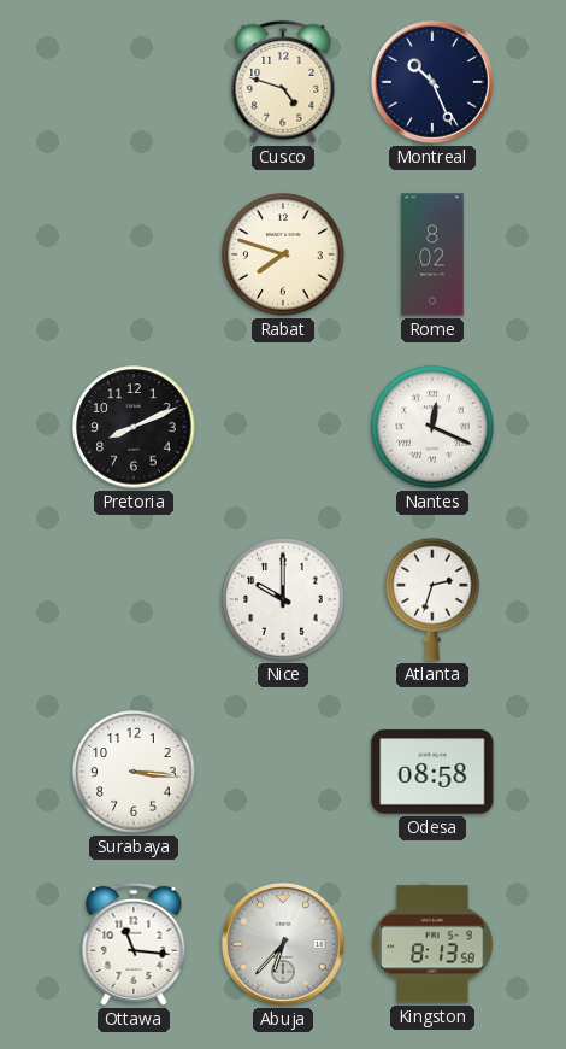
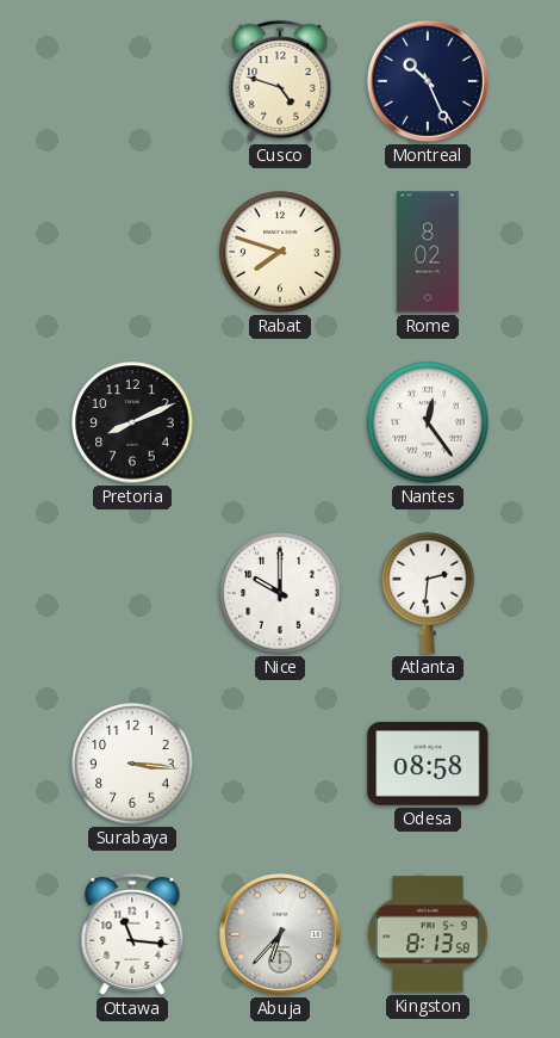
Nantes: 12:19 -> 12:24 (428, 422)
Atlanta: 2:33 -> 2:31 (428, 593)
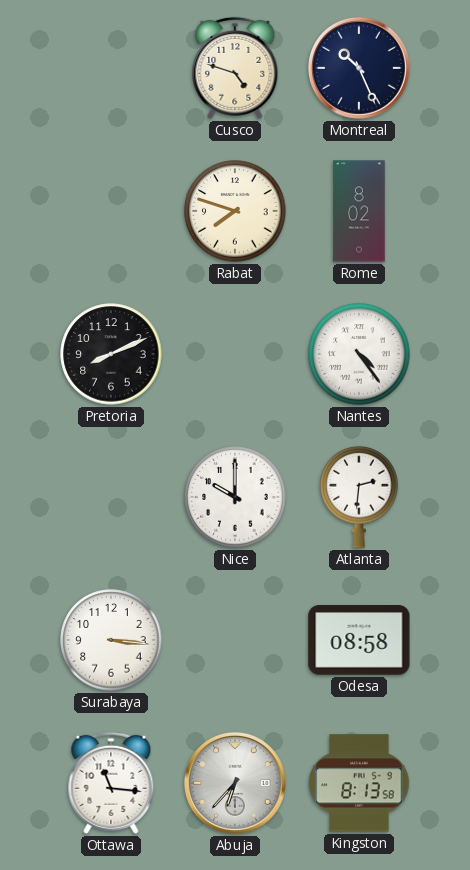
Nantes: 12:24 -> 4:24 (359, 354)
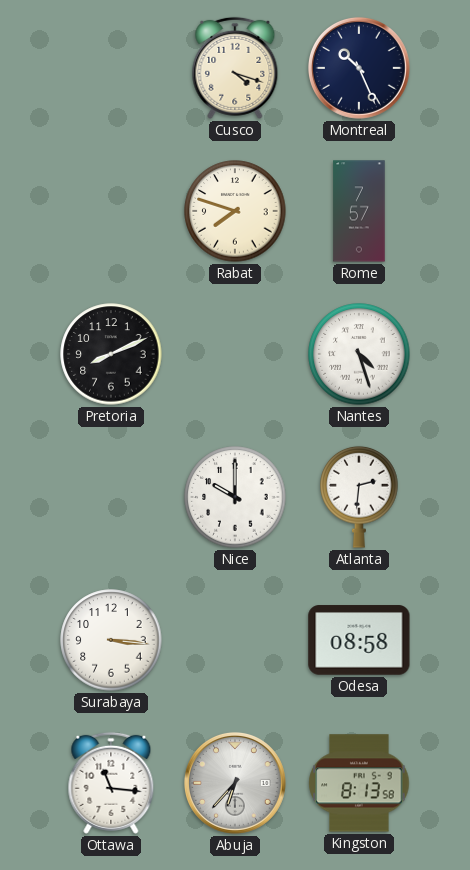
Cusco: 4:48 -> 4:18 (235, 68)
Rome: 8:02 -> 7:57 (359, 211)
Nantes: 4:24 -> 4:27 (359, 354)
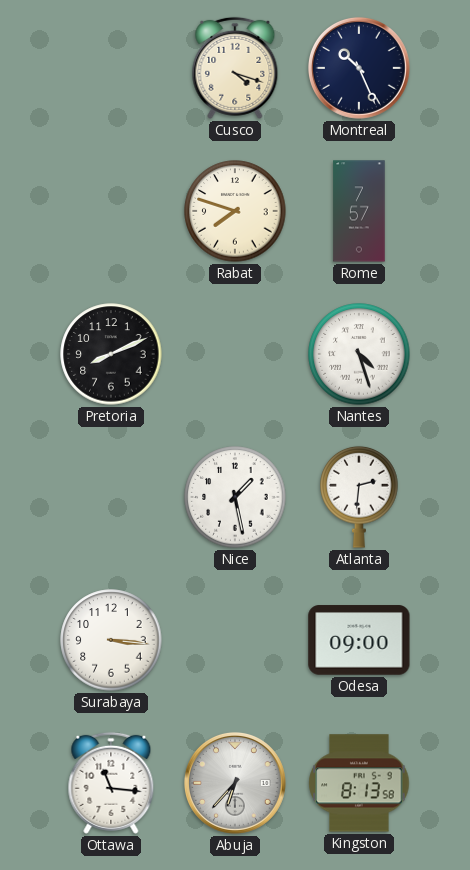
Nice: 10:00 -> 1:28 (235, 497)
Odesa: 08:58 -> 09:00 (359, 640)
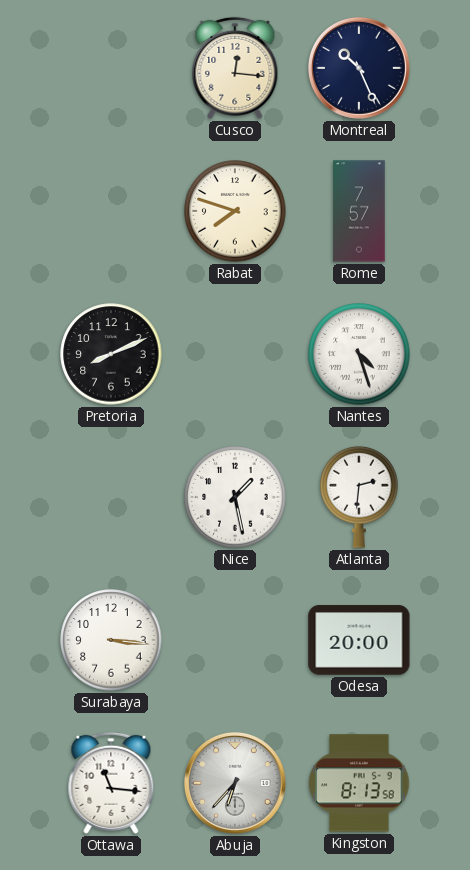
Cusco: 4:18 -> 12:16 (235, 68)
Odesa: 09:00 -> 20:00 (359, 640)
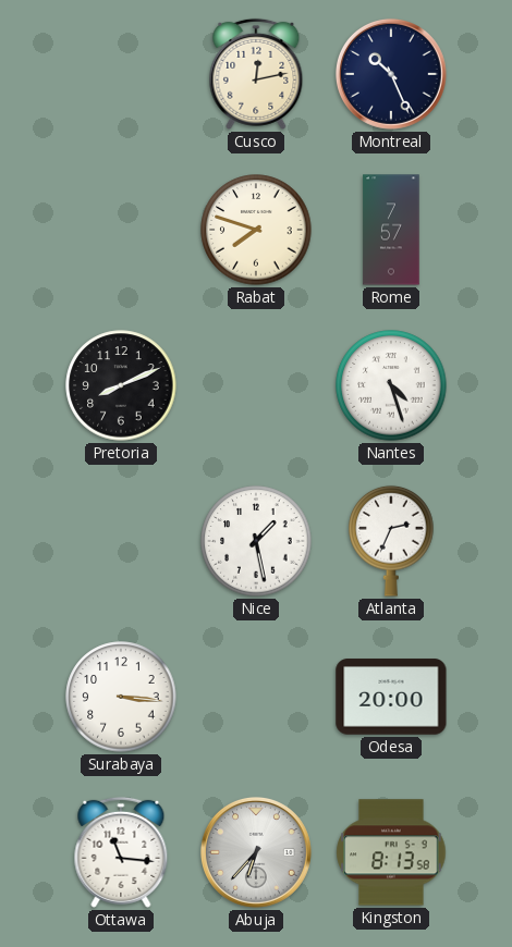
Cusco: 12:16 -> 12:13 (256, 74)
Atlanta: 2:31 -> 2:34 (391, 541)
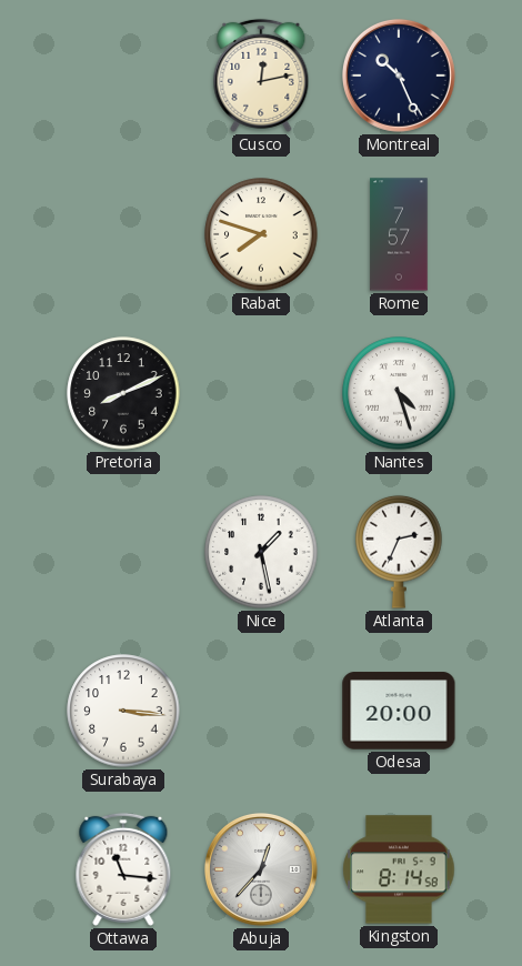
Abuja: 6:37 -> 12:37 (261, 869)
Kingston: 8:13 -> 8:14 (399, 869)
